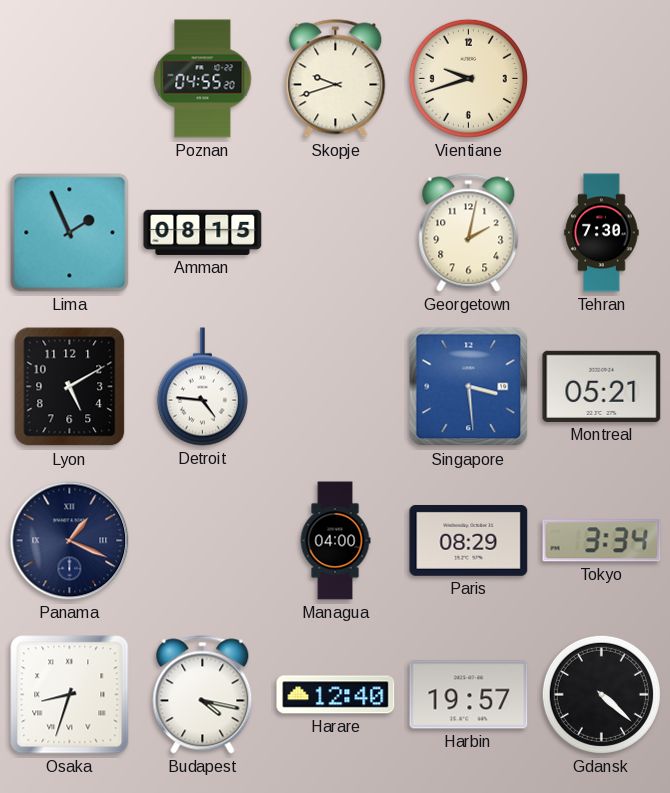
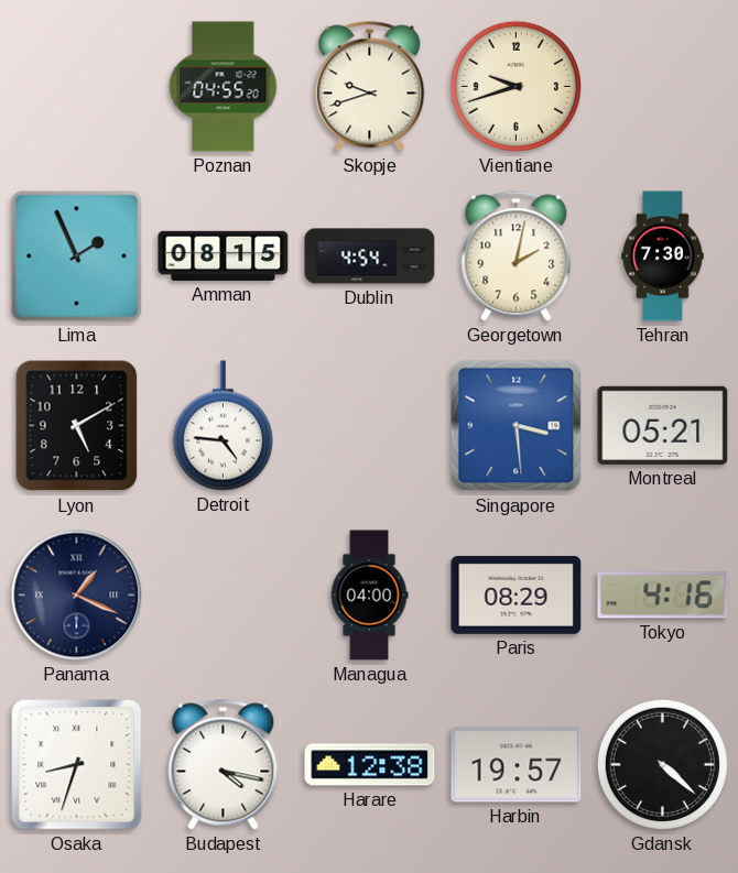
Dublin: none -> 4:54 (370, 257)
Tokyo: 3:34 -> 4:16 (663, 596)
Harare: 12:40 -> 12:38 (370, 765)
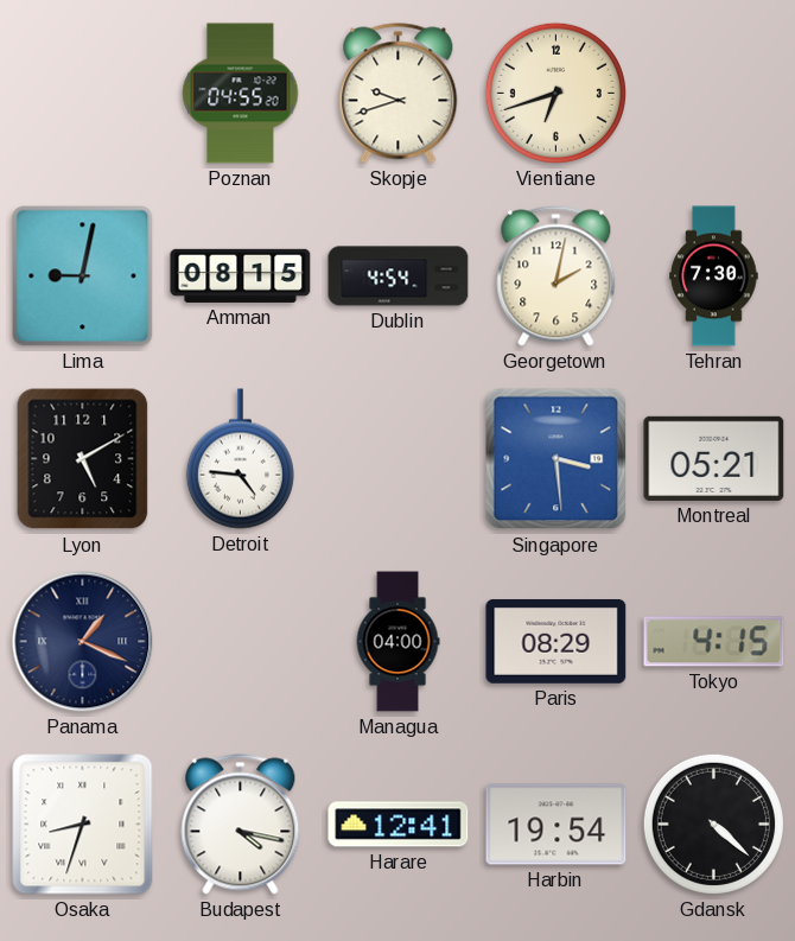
Vientiane: 9:42 -> 6:42 (555, 93)
Lima: 1:56 -> 9:02 (83, 276)
Tokyo: 4:16 -> 4:15 (714, 642)
Harare: 12:38 -> 12:41 (399, 825)
Harbin: 19:57 -> 19:54 (556, 825)
